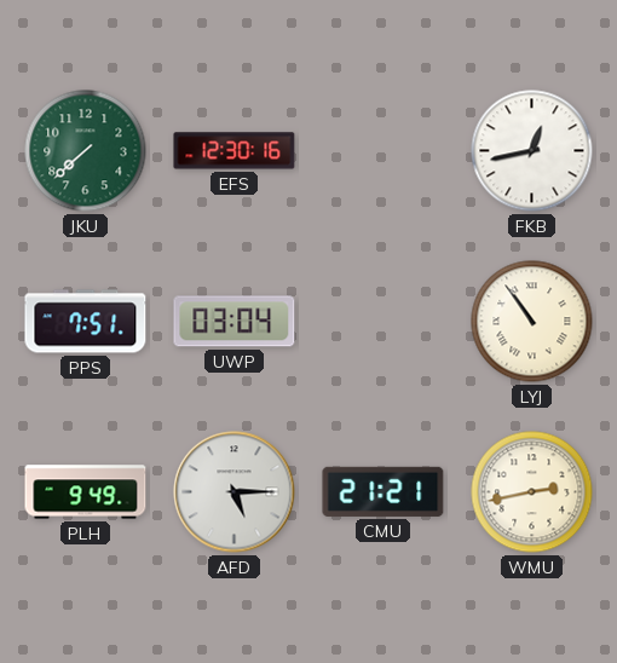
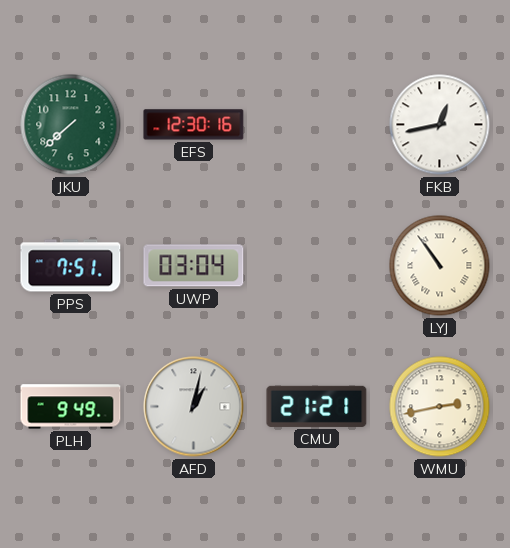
AFD: 5:15 -> 1:02 (194, 407)
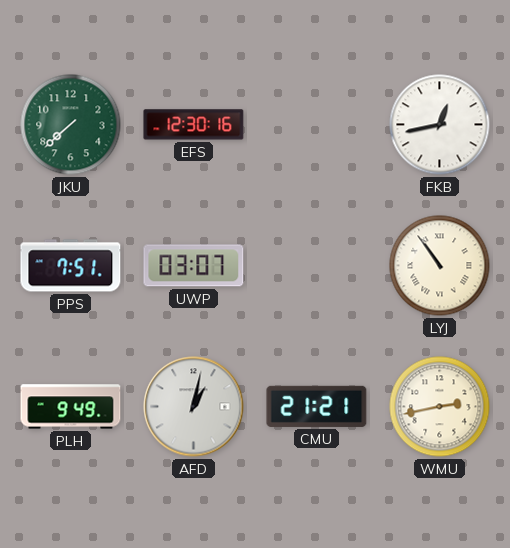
UWP: 03:04 -> 03:07 (194, 266)
